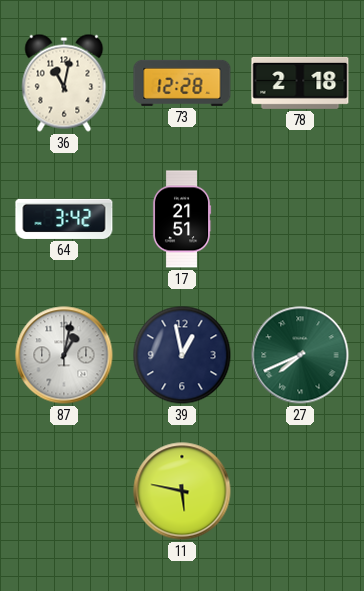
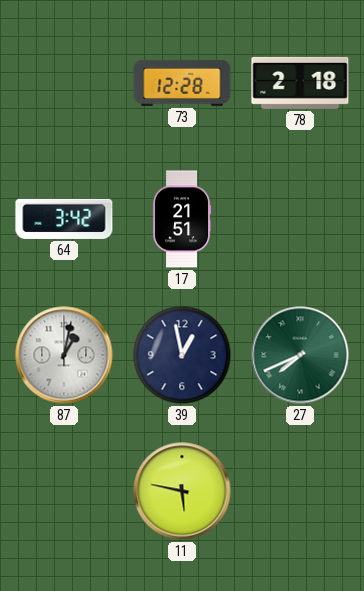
36: 11:02 -> none (64, 83)
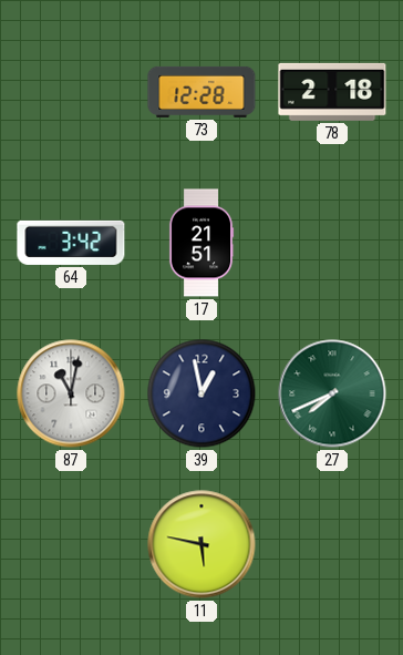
87: 1:02 -> 11:02 (71, 393)
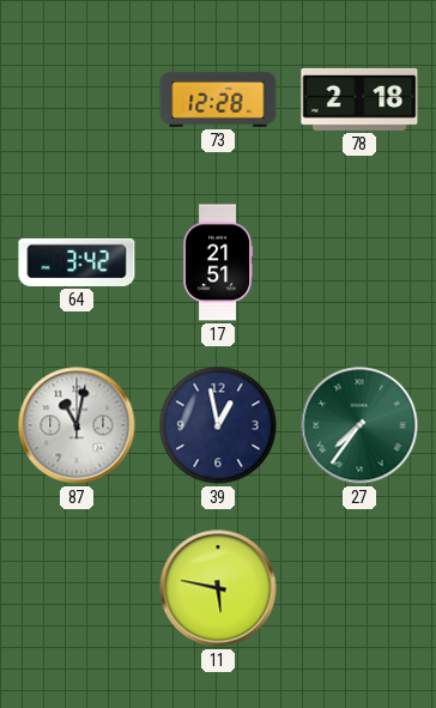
27: 7:41 -> 7:36 (359, 425)
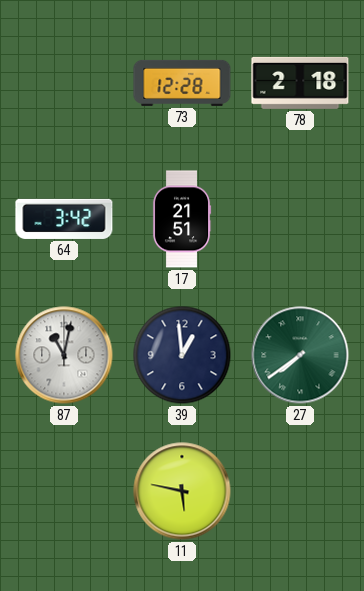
39: 12:58 -> 12:59 (182, 355)
27: 7:36 -> 7:39 (300, 355)
